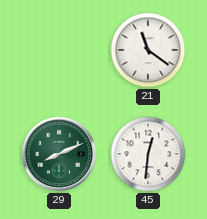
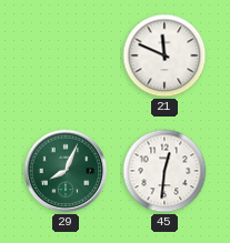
21: 11:21 -> 11:49 (164, 55)
29: 8:11 -> 8:04 (66, 171)
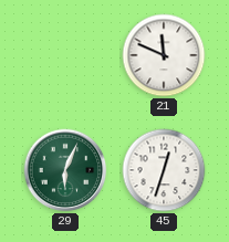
29: 8:04 -> 6:04 (65, 170)
45: 12:31 -> 12:33 (164, 170)
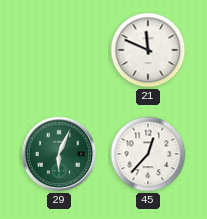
45: 12:33 -> 12:37 (148, 154)
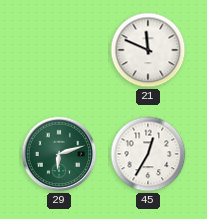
29: 6:04 -> 6:12 (59, 154)
45: 12:37 -> 12:35 (148, 154)
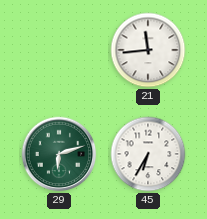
21: 11:49 -> 11:44 (148, 50)
45: 12:35 -> 6:35 (148, 154)
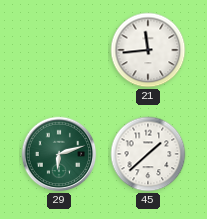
45: 6:35 -> 1:38 (148, 154)
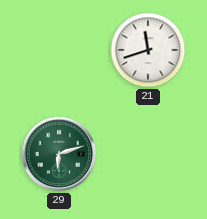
21: 11:44 -> 11:42 (148, 50)
45: 1:38 -> none (148, 154)
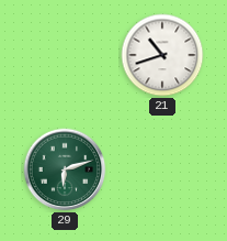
21: 11:42 -> 10:42 (162, 55)
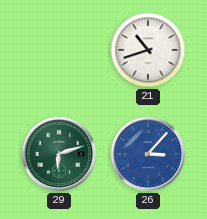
26: none -> 3:07 (148, 154)
